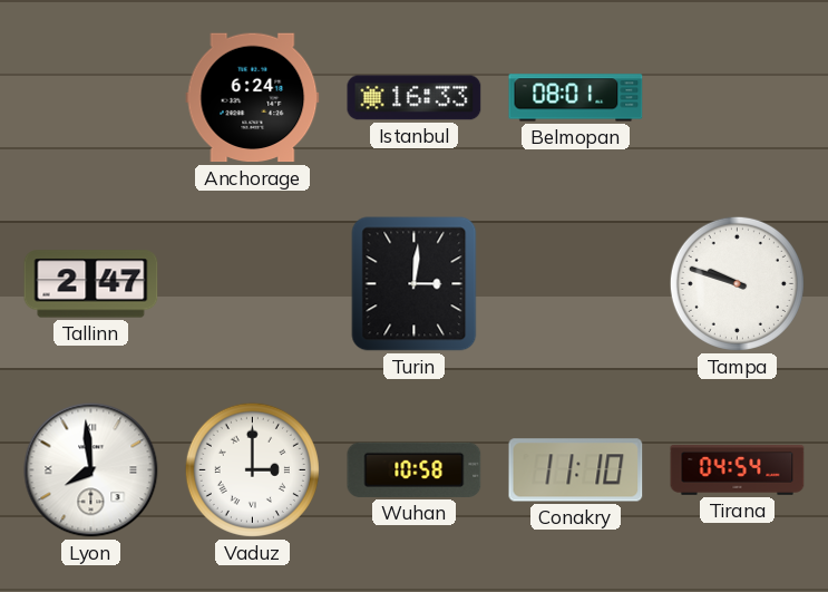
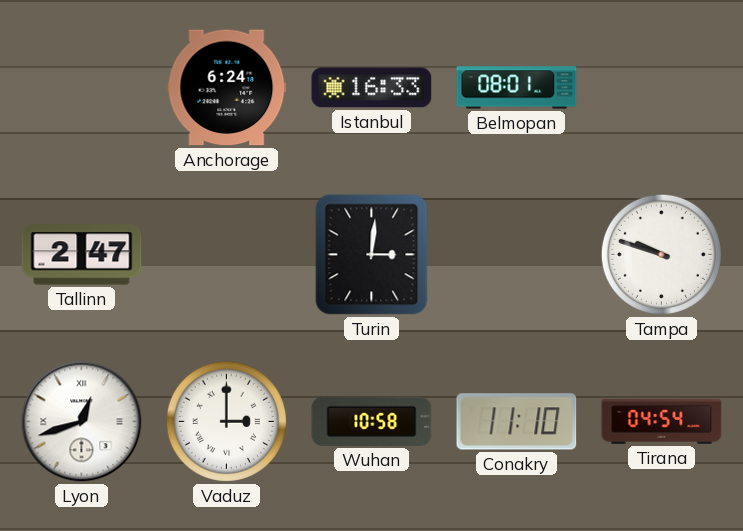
Lyon: 7:59 -> 12:42 (82, 422)
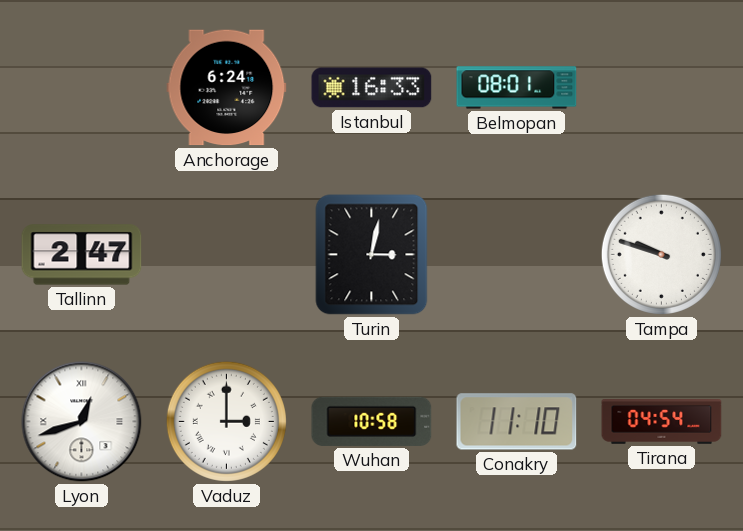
Turin: 3:01 -> 3:02 (372, 255)
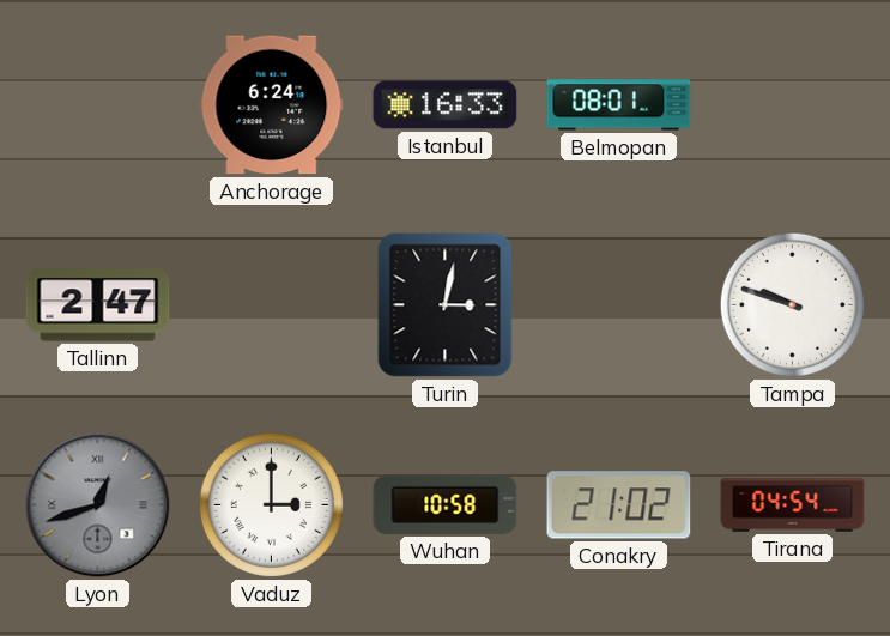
Lyon dial: white -> grey (98, 505)
Conakry: 11:10 -> 21:02 (619, 505)
